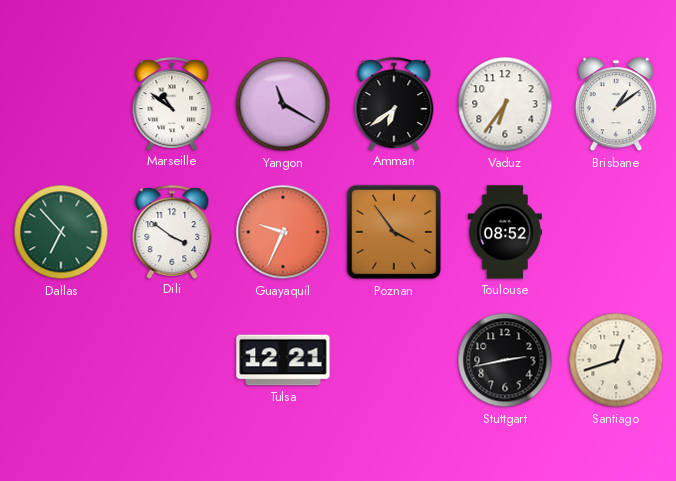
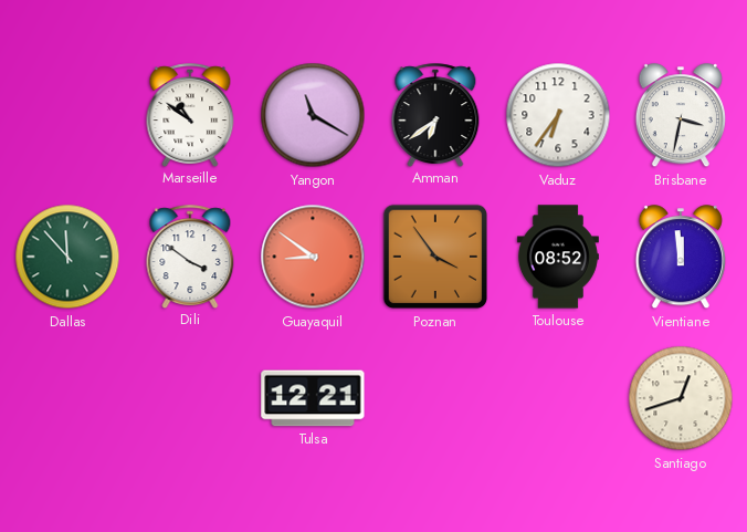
Brisbane: 1:09 -> 3:32 (681, 116)
Dallas: 6:53 -> 11:53 (67, 257)
Guayaquil: 9:34 -> 8:51 (313, 257)
Vientiane: none -> 11:59 (681, 258)
Stuttgart: 2:43 -> none (505, 360)
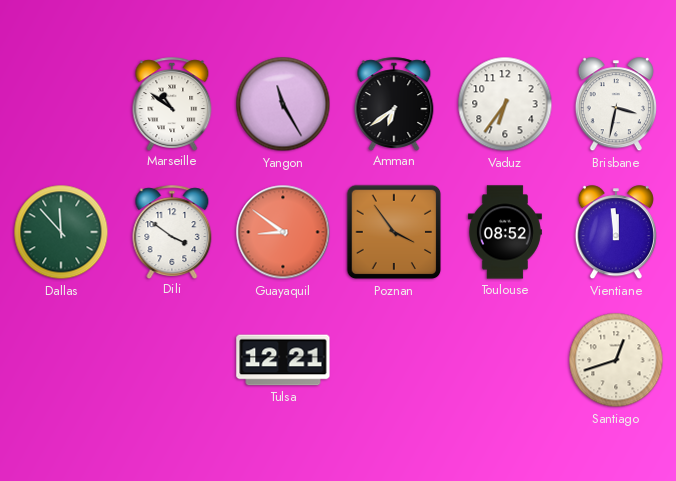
Yangon: 11:20 -> 11:25 (283, 104)
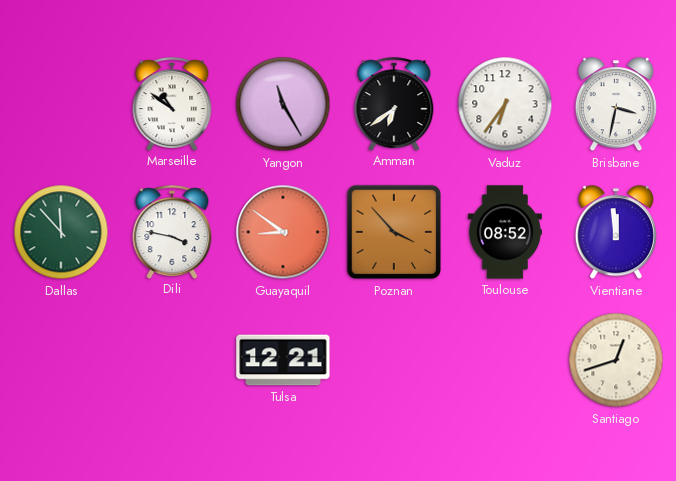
Dili: 3:51 -> 3:47 (172, 232)
Poznan: 3:54 -> 3:53 (394, 232)
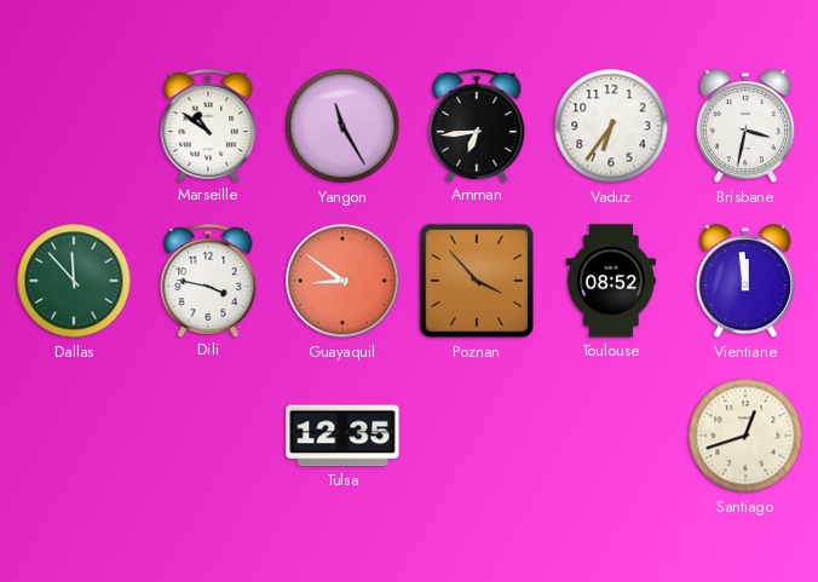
Amman: 6:39 -> 6:44 (477, 126)
Tulsa: 12:21 -> 12:35 (342, 436)
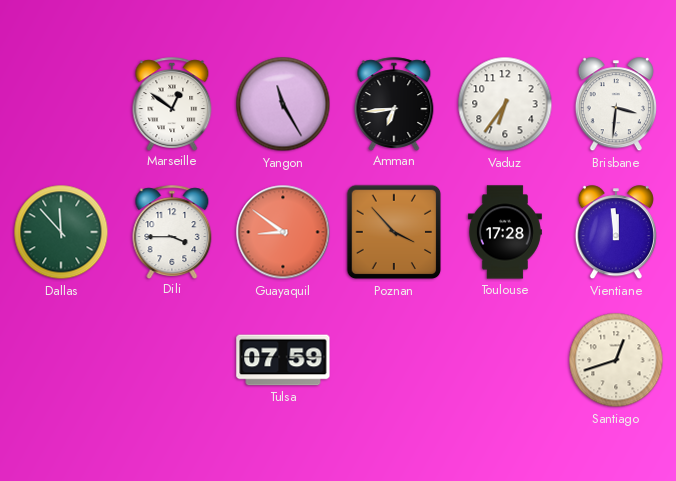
Marseille: 10:51 -> 12:51 (172, 104)
Brisbane: 3:32 -> 3:31 (616, 105)
Dili: 3:47 -> 3:45 (172, 232)
Toulouse: 08:52 -> 17:28 (505, 232)
Tulsa: 12:35 -> 07:59 (283, 360)
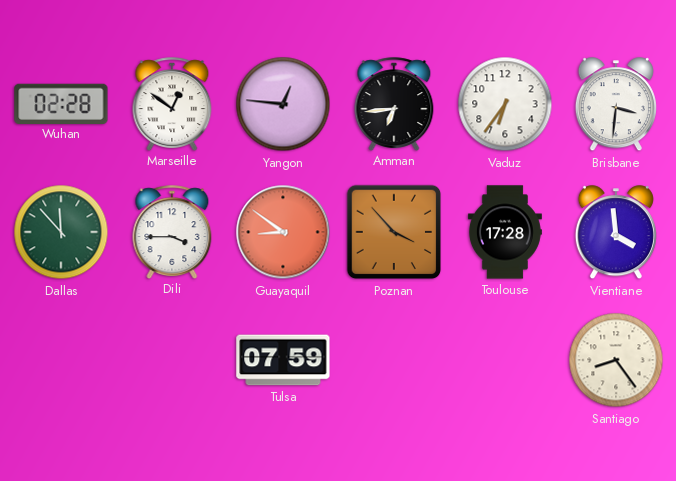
Wuhan: none -> 02:28 (61, 103)
Yangon: 11:25 -> 12:46 (283, 104)
Vientiane: 11:59 -> 3:59 (616, 233)
Santiago: 12:42 -> 8:24 (616, 360)
